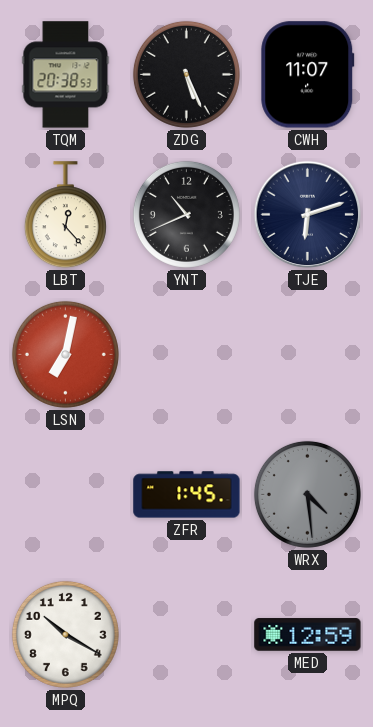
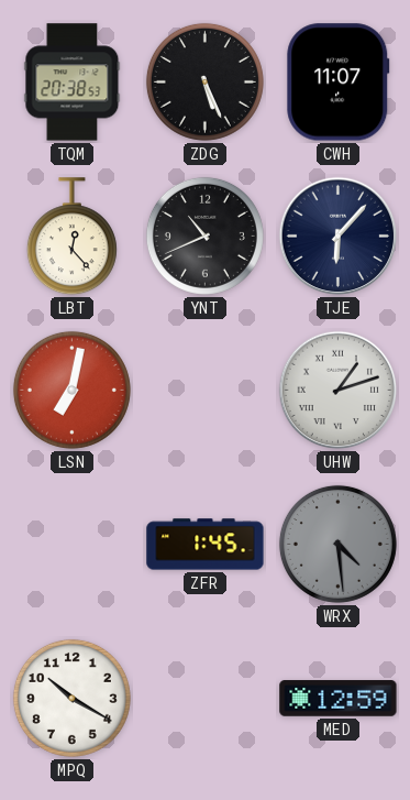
TJE: 6:12 -> 6:07 (339, 237)
UHW: none -> 1:12 (339, 391)
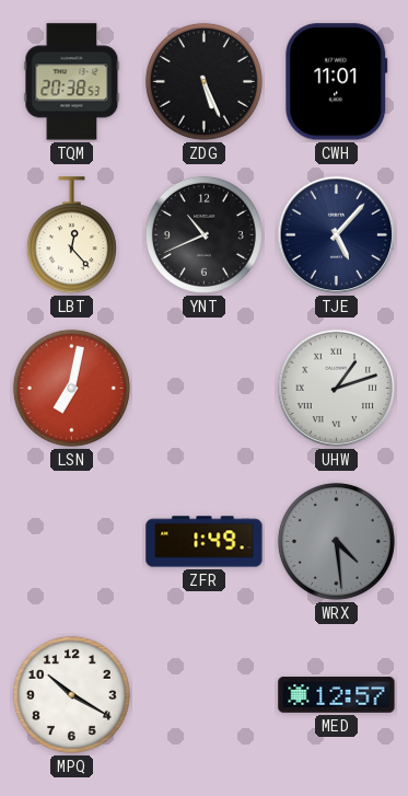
CWH: 11:07 -> 11:01 (337, 82)
TJE: 6:07 -> 5:07 (337, 235)
ZFR: 1:45 -> 1:49 (205, 542)
MED: 12:59 -> 12:57 (337, 695)
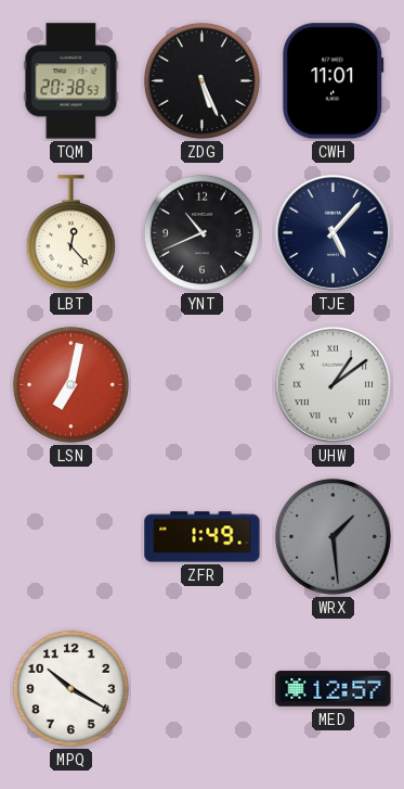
UHW: 1:12 -> 1:09 (334, 385)
WRX: 4:29 -> 1:29 (333, 536)
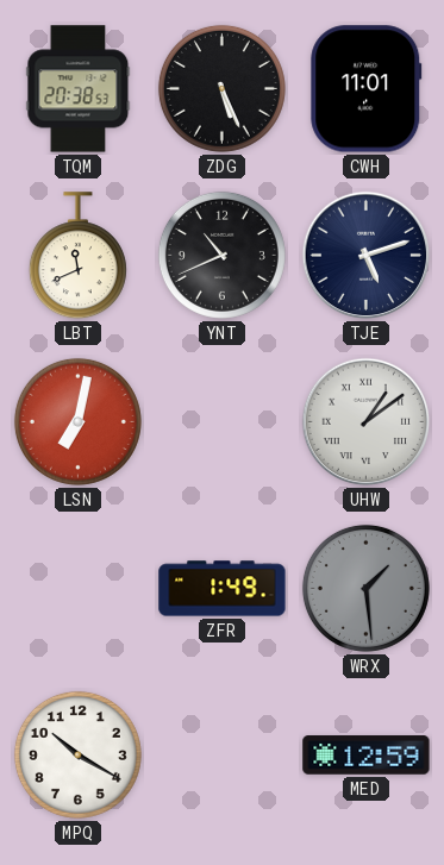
LBT: 12:23 -> 11:41 (77, 256)
TJE: 5:07 -> 5:12 (367, 256)
MED: 12:57 -> 12:59 (367, 756)
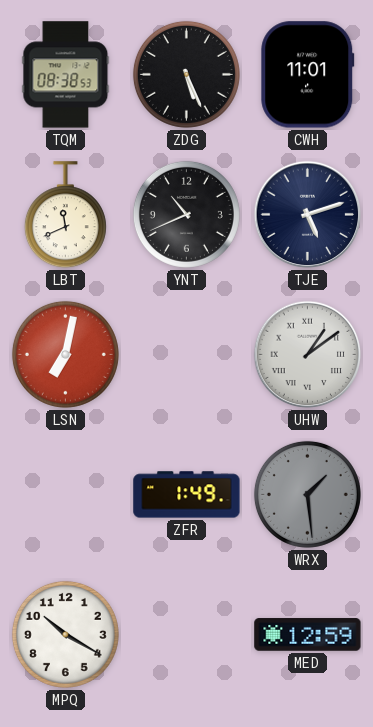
TQM: 20:38 -> 08:38 (66, 75)
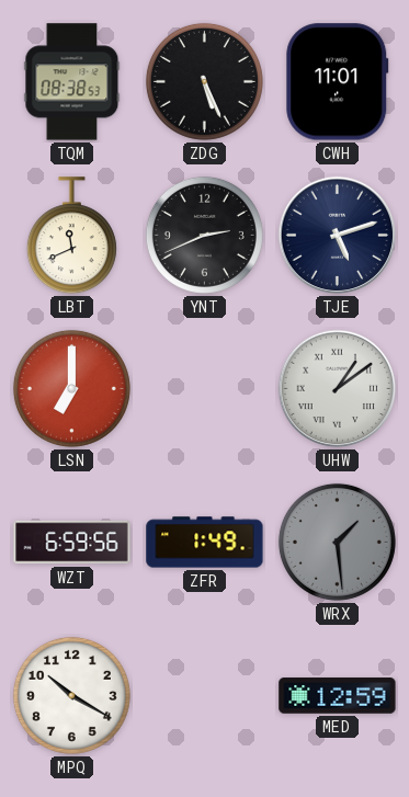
YNT: 10:41 -> 2:41 (204, 235)
LSN: 7:02 -> 7:00 (71, 388)
WZT: none -> 6:59 (72, 543)
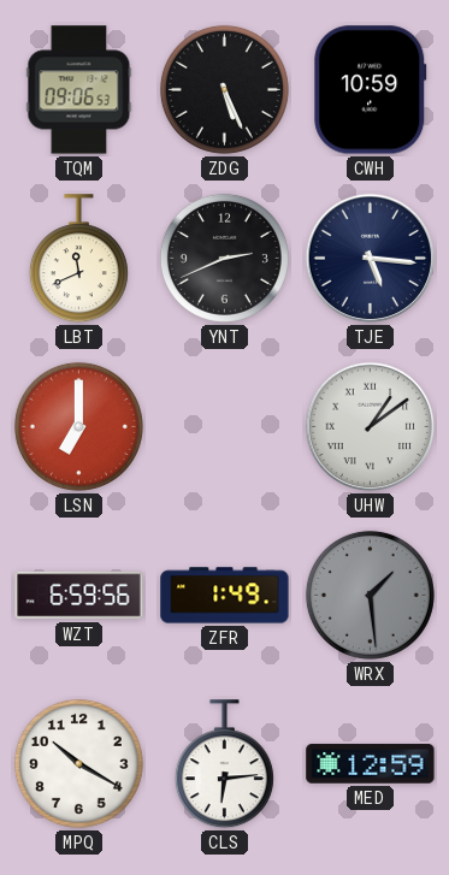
TQM: 08:38 -> 09:06 (79, 90)
CWH: 11:01 -> 10:59 (371, 90)
TJE: 5:12 -> 5:16 (371, 259)
CLS: none -> 6:14 (224, 764)
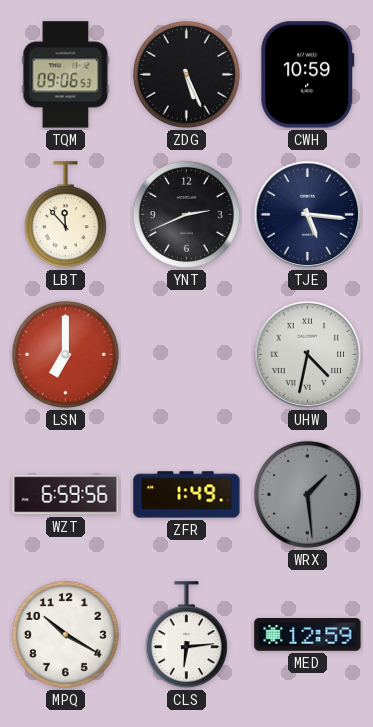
LBT: 11:41 -> 11:53 (65, 215)
UHW: 1:09 -> 4:32 (308, 355)
